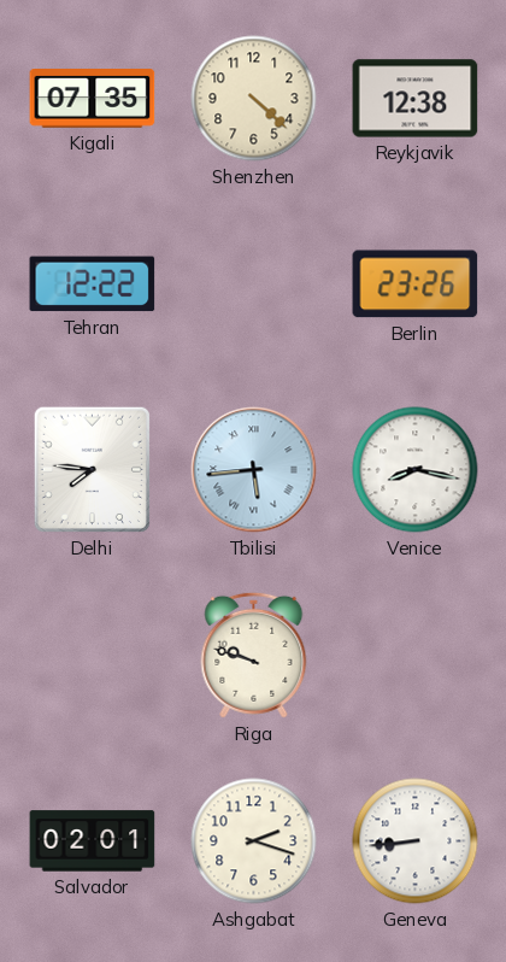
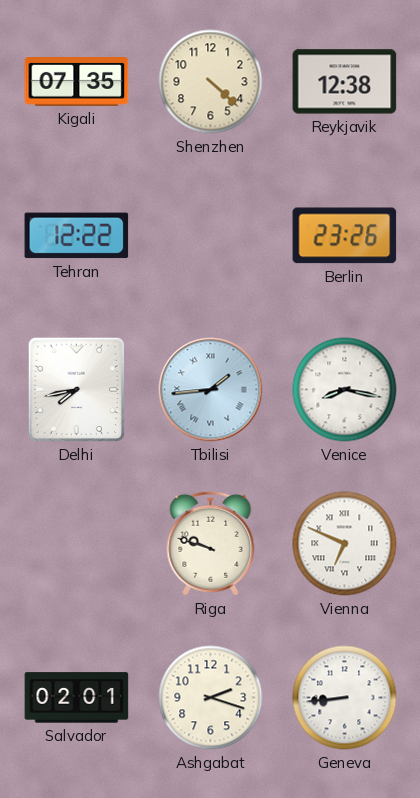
Delhi: 7:46 -> 7:43 (76, 389)
Tbilisi: 5:44 -> 1:44 (211, 390)
Vienna: none -> 6:49 (345, 544)
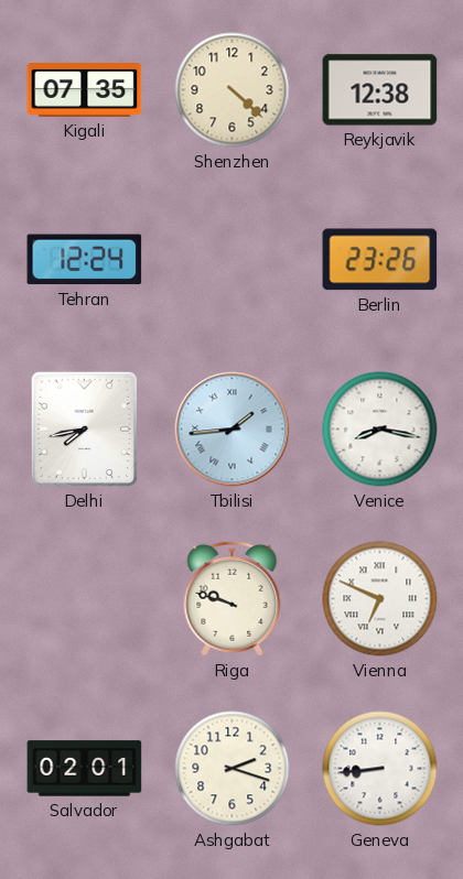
Tehran: 12:22 -> 12:24 (85, 260)
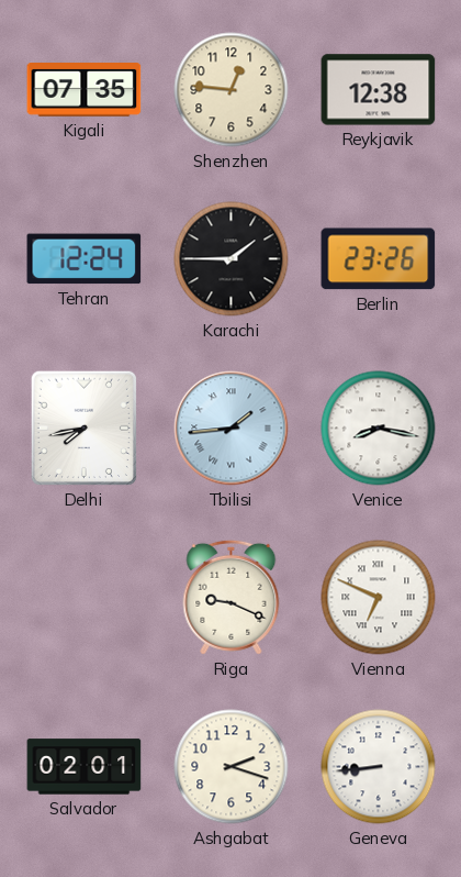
Shenzhen: 4:22 -> 12:46 (232, 90)
Karachi: none -> 1:45 (232, 259)
Riga: 9:48 -> 9:19 (232, 597)
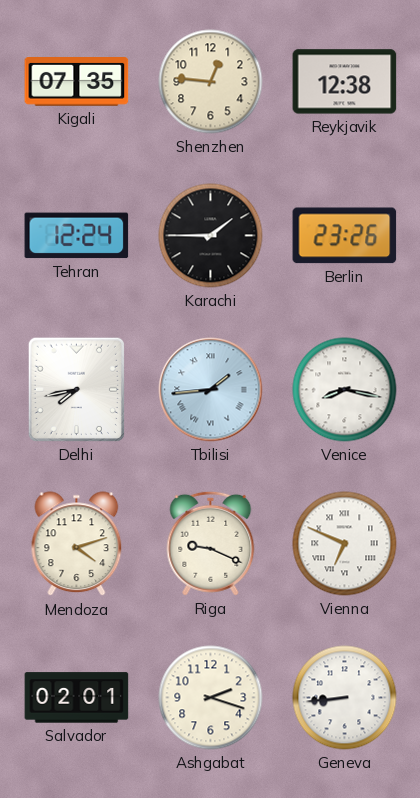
Mendoza: none -> 4:12 (77, 544)
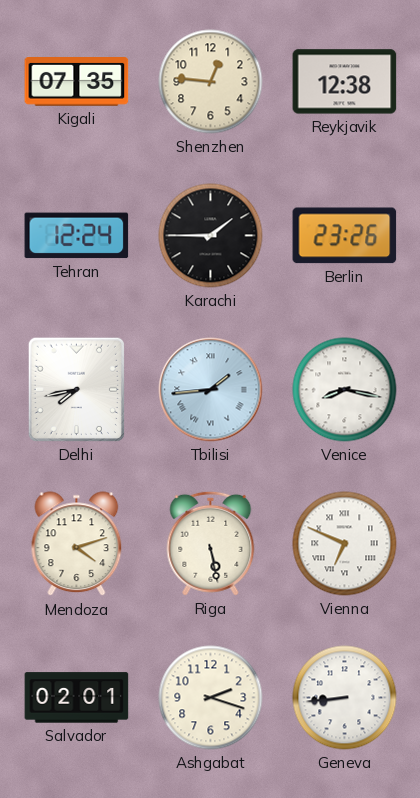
Riga: 9:19 -> 5:28 (211, 543)
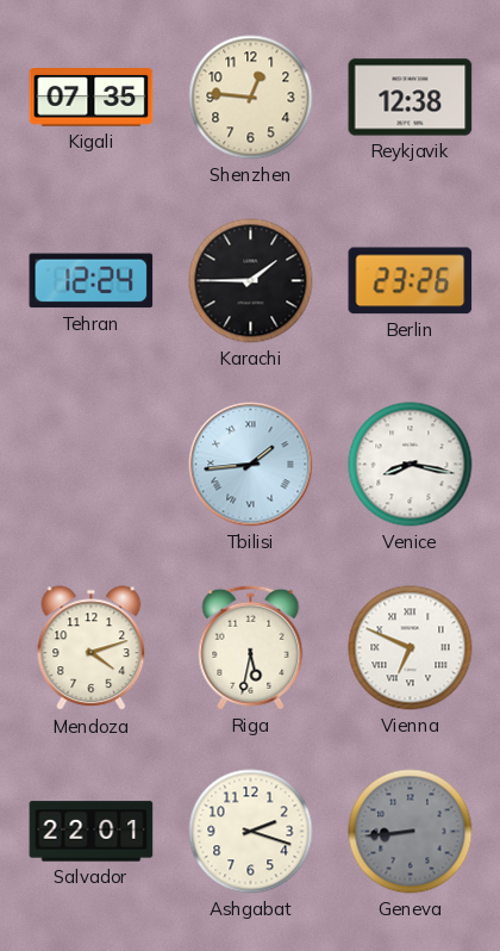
Delhi: 7:43 -> none (76, 389)
Riga: 5:28 -> 5:32 (251, 647)
Salvador: 02:01 -> 22:01 (92, 832)
Geneva dial: white -> grey (411, 832)
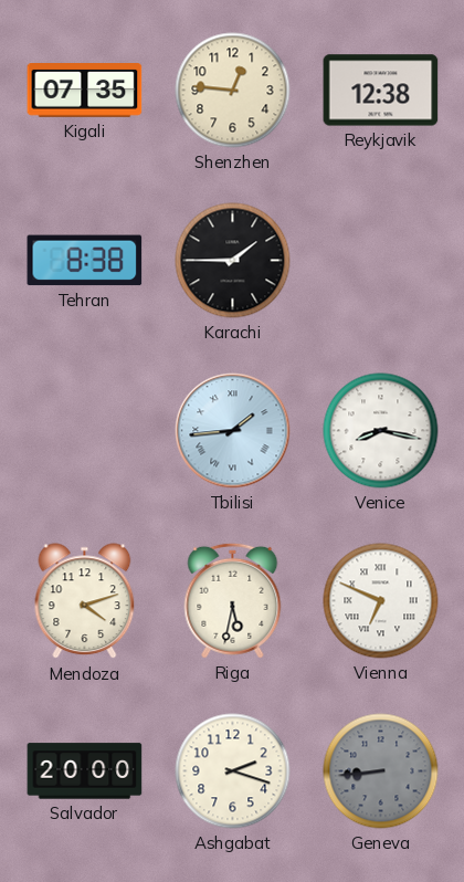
Tehran: 12:24 -> 8:38 (85, 261)
Berlin: 23:26 -> none (411, 281)
Salvador: 22:01 -> 20:00 (85, 771)
